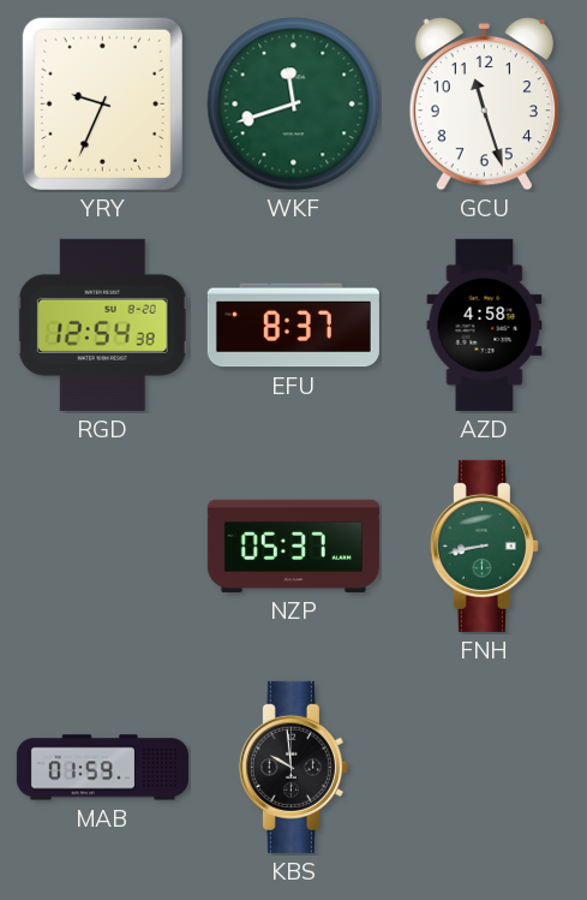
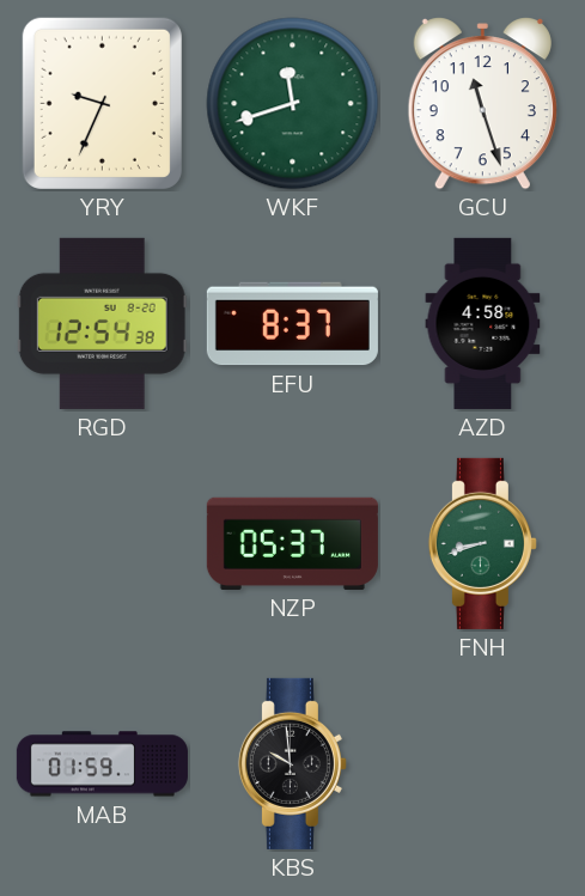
FNH: 8:43 -> 8:42 (482, 543)
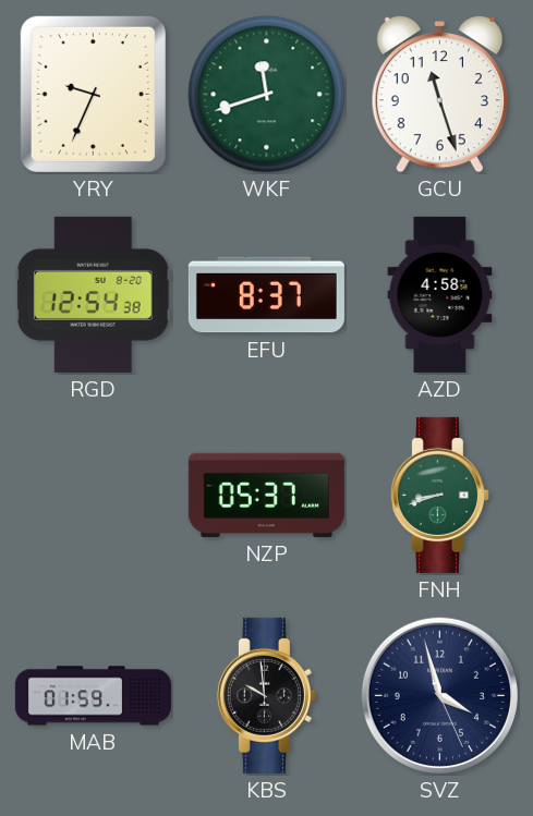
SVZ: none -> 3:57 (439, 695)
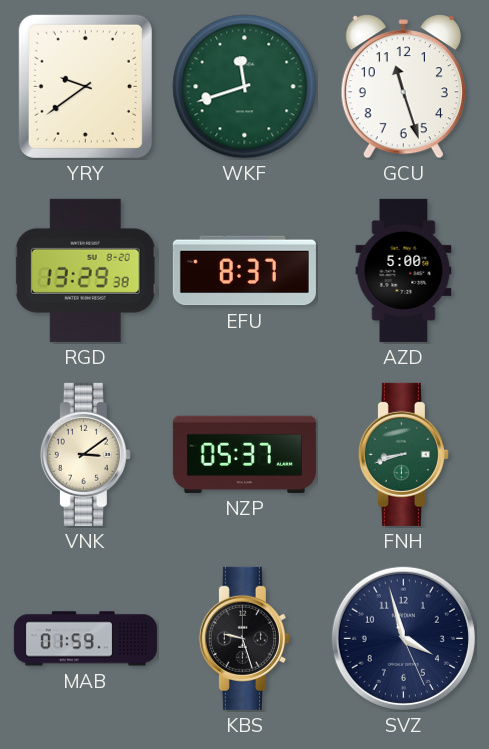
YRY: 9:34 -> 9:39 (85, 86)
RGD: 12:54 -> 13:29 (85, 270)
AZD: 4:58 -> 5:00 (404, 270)
VNK: none -> 3:09 (85, 454)
KBS: 9:59 -> 9:27 (244, 638)
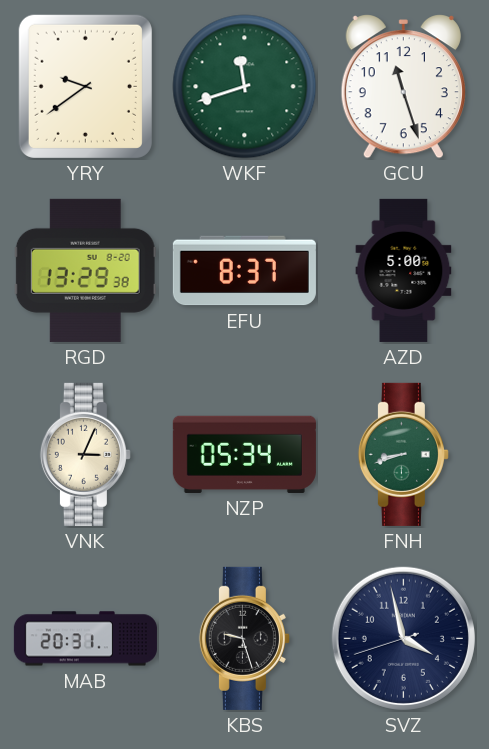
VNK: 3:09 -> 3:04 (85, 454)
NZP: 05:37 -> 05:34 (244, 454)
MAB: 01:59 -> 20:31 (85, 639)
SVZ: 3:57:26 -> 3:57:42 (403, 638)
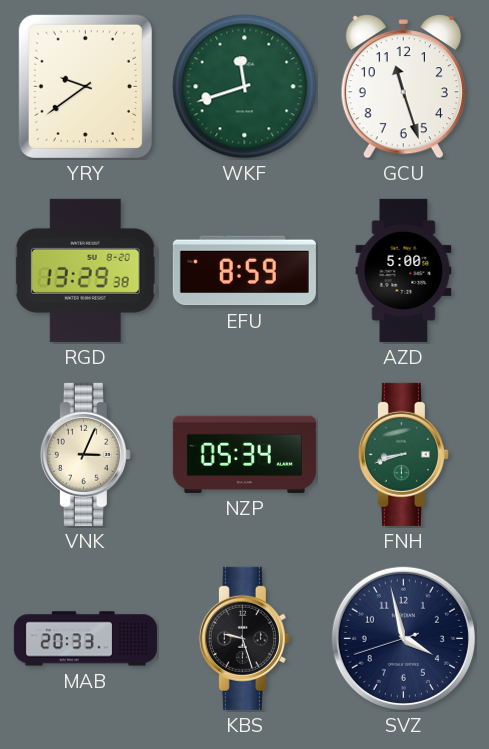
EFU: 8:37 -> 8:59 (244, 271)
MAB: 20:31 -> 20:33 (85, 639)
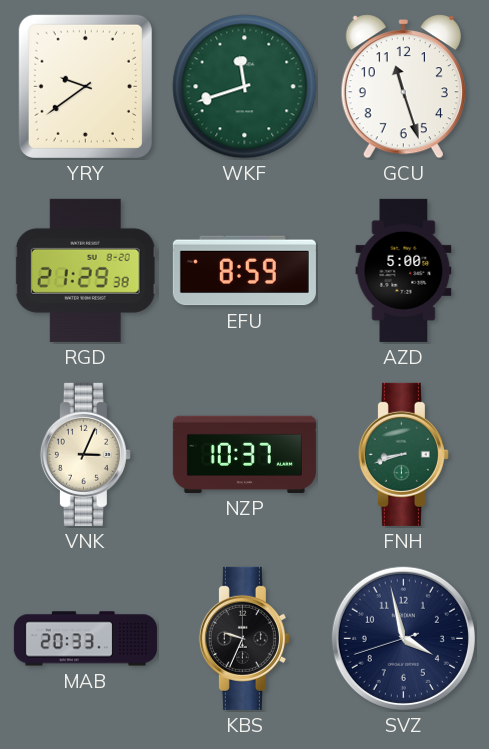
RGD: 13:29 -> 21:29 (85, 270)
NZP: 05:34 -> 10:37 (244, 454)
KBS: 9:27 -> 9:34 (244, 638)
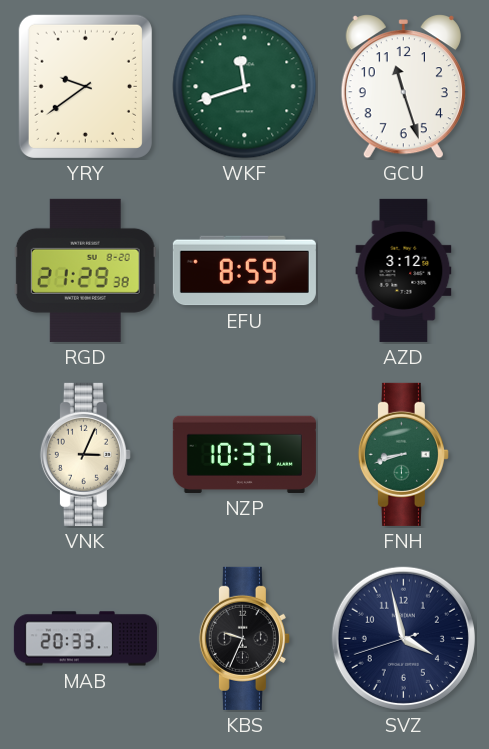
AZD: 5:00 -> 3:12 (404, 270)
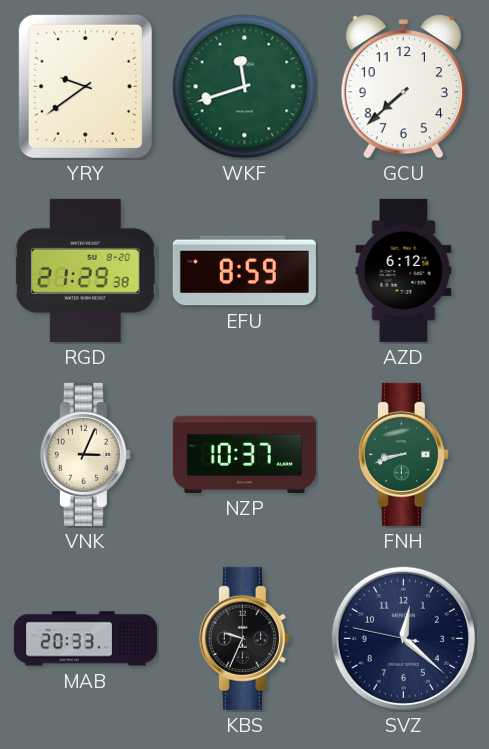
GCU: 11:27 -> 7:38 (403, 87)
AZD: 3:12 -> 6:12 (404, 270)
SVZ: 3:57 -> 12:21 (403, 638)
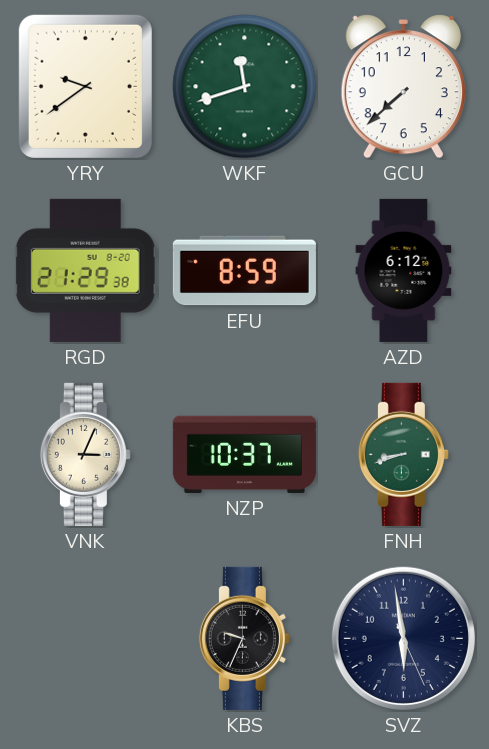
MAB: 20:33 -> none (85, 639)
SVZ: 12:21 -> 5:58 (403, 638)
